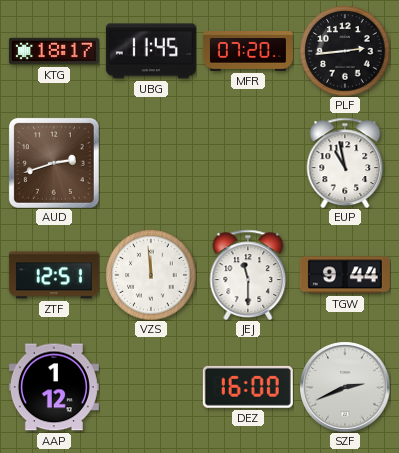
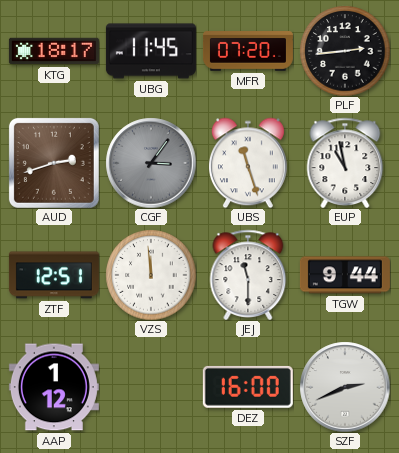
CGF: none -> 3:06 (151, 163)
UBS: none -> 11:27 (248, 163)
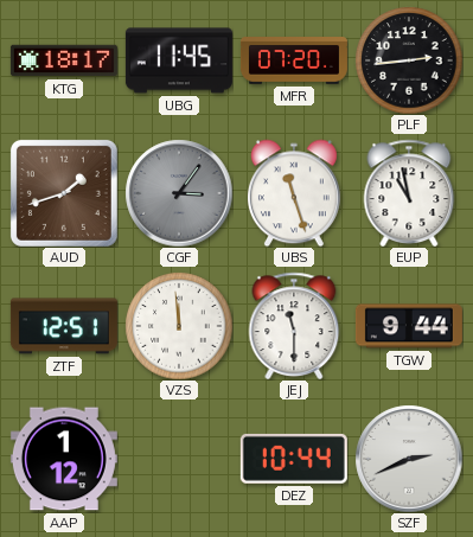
AUD: 2:42 -> 1:42 (64, 193)
DEZ: 16:00 -> 10:44 (294, 459)
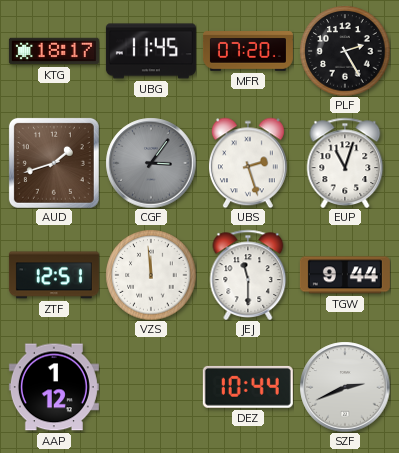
PLF: 2:44 -> 2:25 (345, 51)
UBS: 11:27 -> 2:27 (248, 163)
EUP: 10:58 -> 11:03 (345, 162)
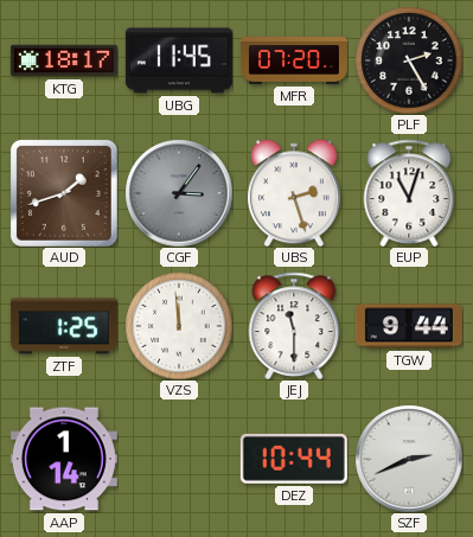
ZTF: 12:51 -> 1:25 (64, 326)
AAP: 1:12 -> 1:14 (64, 459)
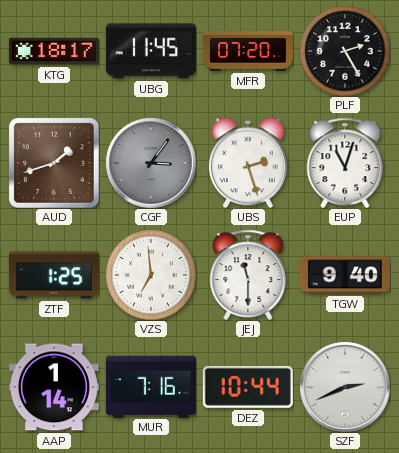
VZS: 11:59 -> 6:59 (151, 275)
TGW: 9:44 -> 9:40 (345, 275)
MUR: none -> 7:16 (151, 386)
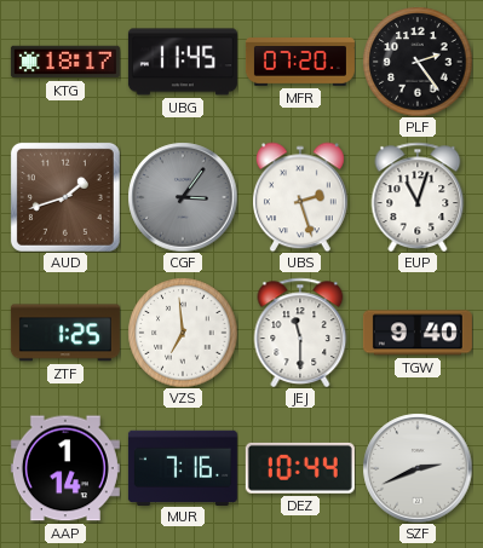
PLF: 2:25 -> 2:24 (418, 62)
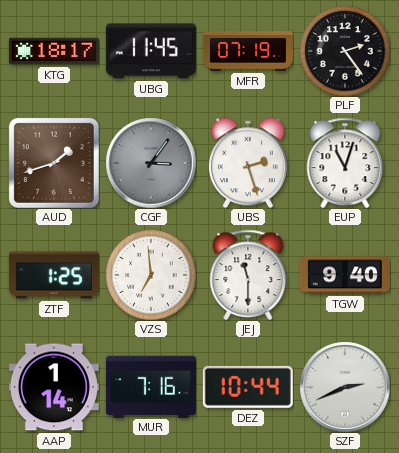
MFR: 07:20 -> 07:19 (248, 52)
